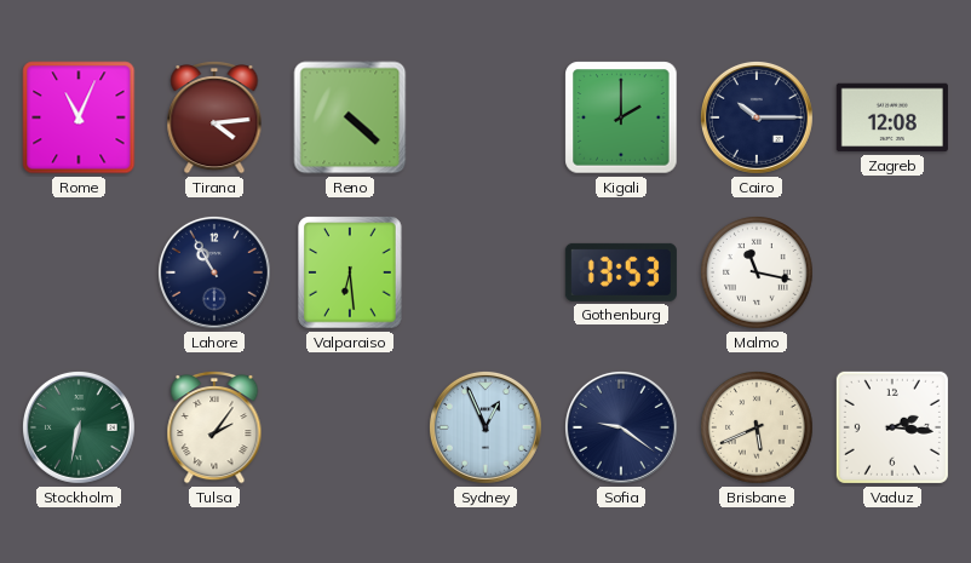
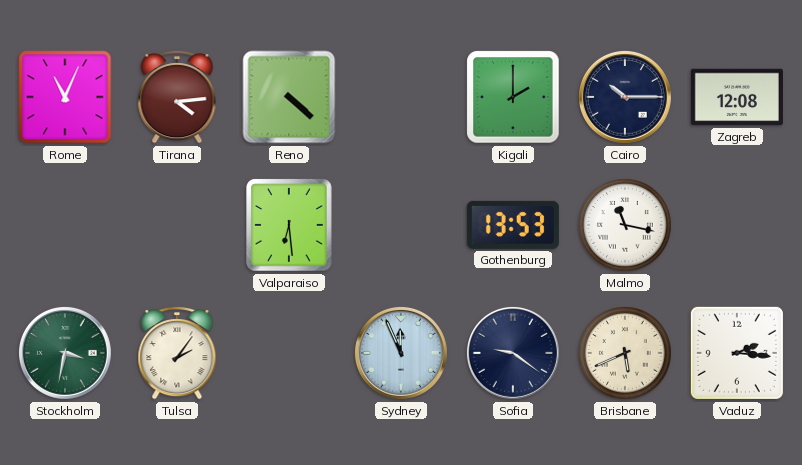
Lahore: 10:55 -> none (214, 272)
Stockholm: 6:32 -> 3:32 (65, 353)
Sydney: 12:56 -> 11:56 (401, 353)
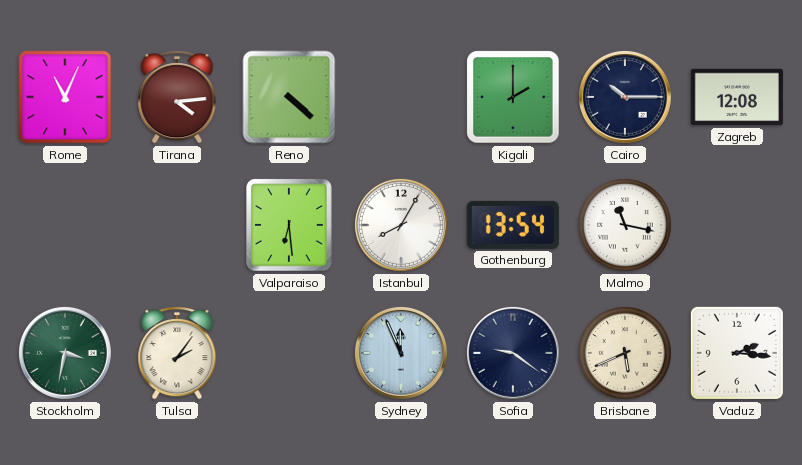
Istanbul: none -> 8:05 (401, 225)
Gothenburg: 13:53 -> 13:54 (513, 225)
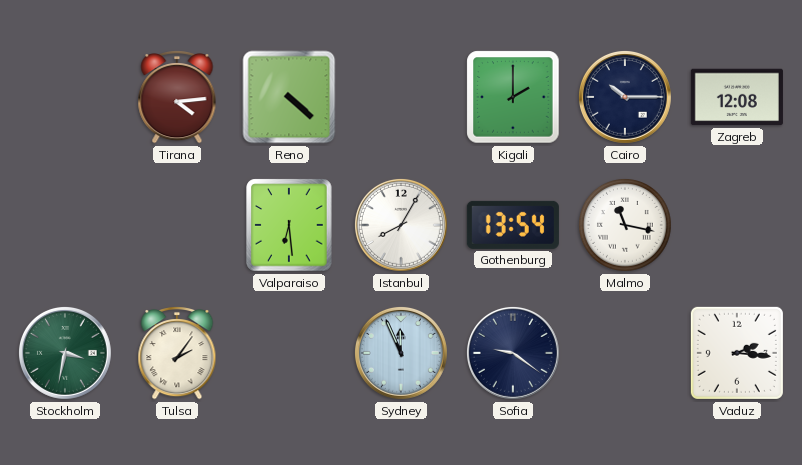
Rome: 11:04 -> none (65, 97)
Brisbane: 5:41 -> none (626, 354)
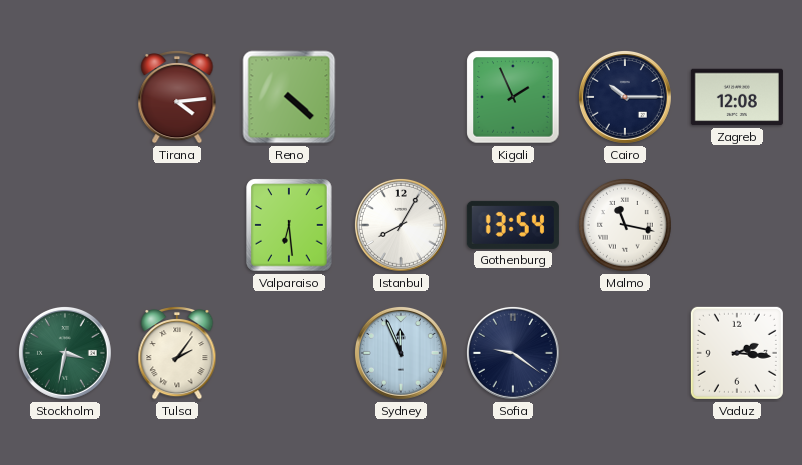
Kigali: 2:00 -> 1:56 (513, 97)
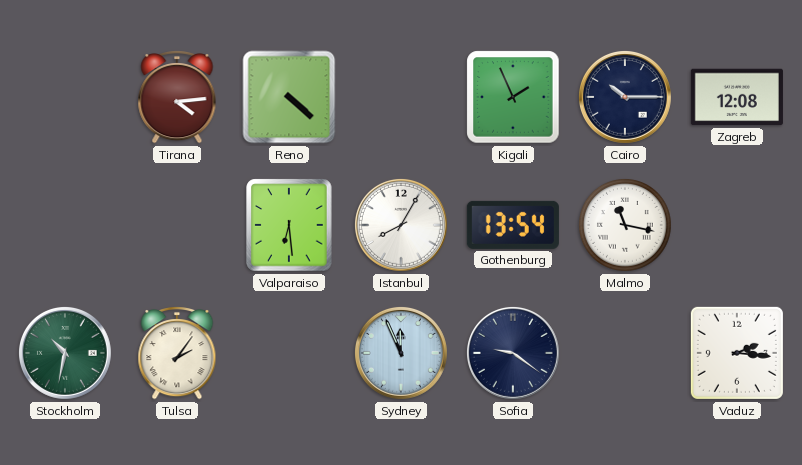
Stockholm: 3:32 -> 10:32 (65, 353)
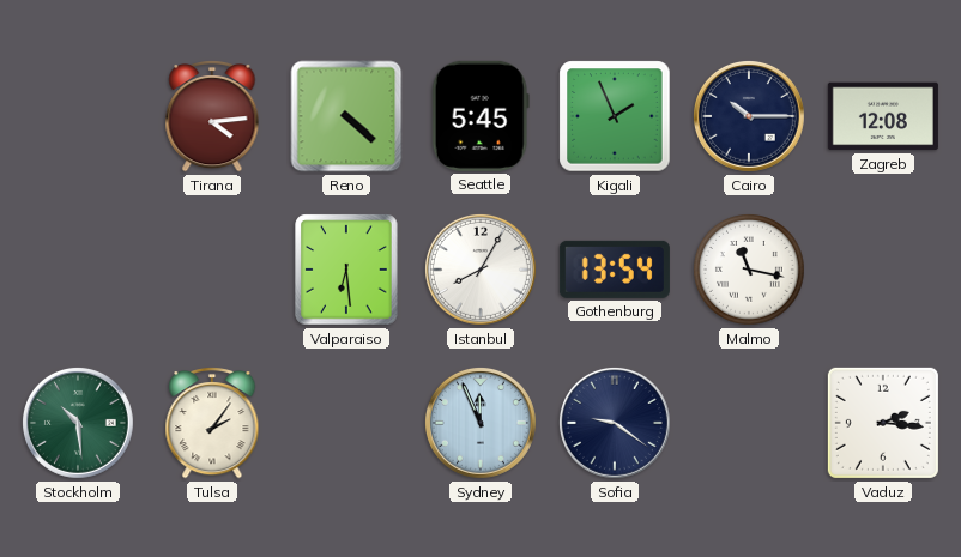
Seattle: none -> 5:45 (480, 116)
Stockholm: 10:32 -> 10:29 (78, 423)
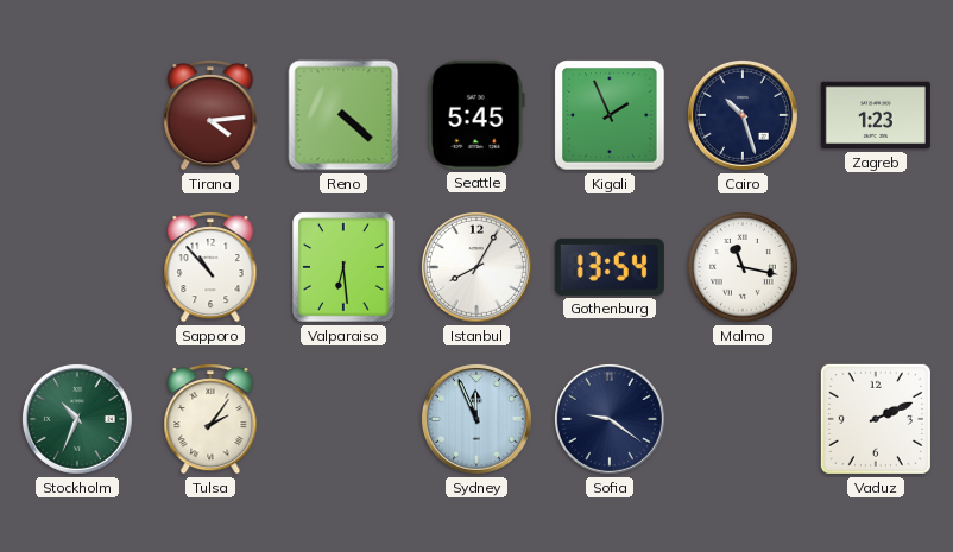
Cairo: 10:15 -> 10:27 (743, 115)
Zagreb: 12:08 -> 1:23 (876, 115)
Sapporo: none -> 10:53 (210, 268)
Stockholm: 10:29 -> 10:34 (77, 419)
Vaduz: 2:16 -> 2:11 (876, 419)
